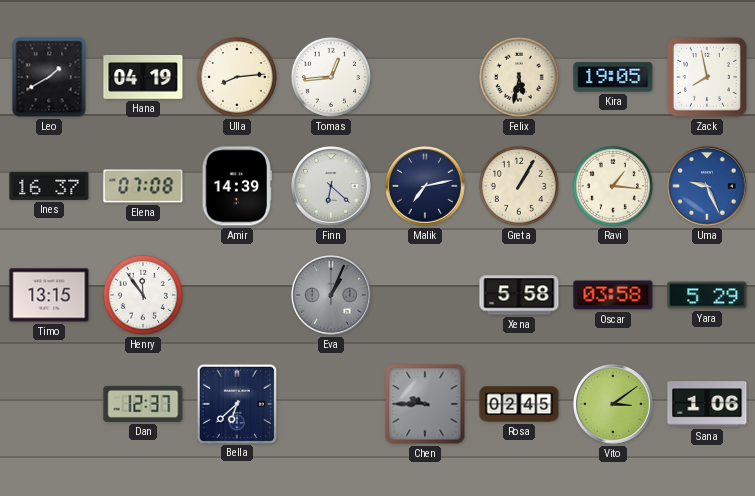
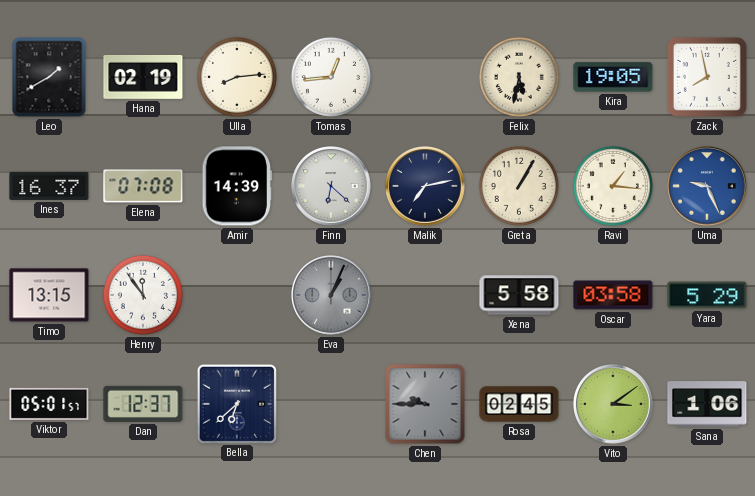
Hana: 04:19 -> 02:19 (143, 77)
Viktor: none -> 05:01 (49, 404)
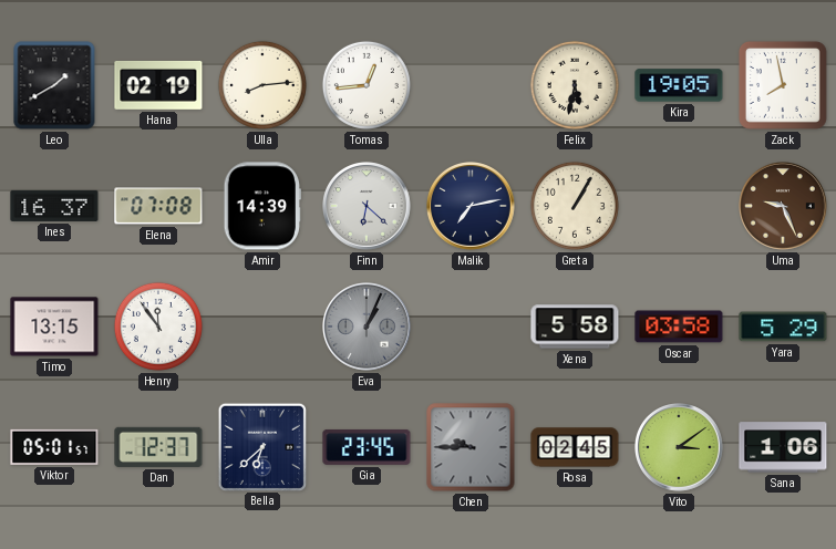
Ravi: 1:16 -> none (613, 186)
Uma dial: blue -> brown (784, 207)
Gia: none -> 23:45 (367, 447)
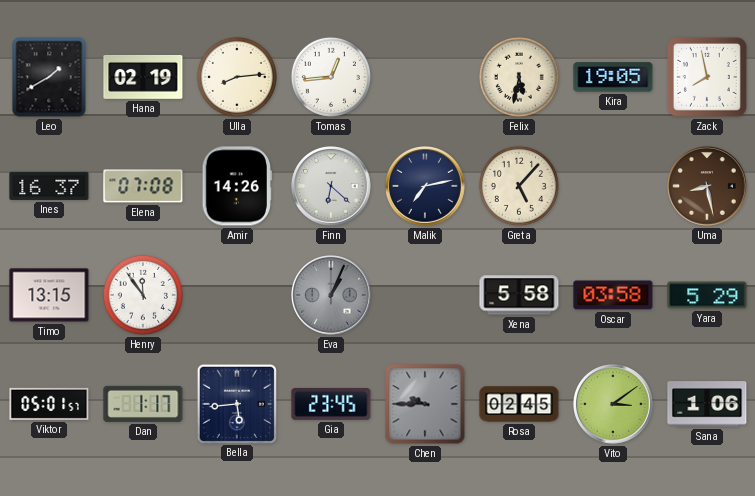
Amir: 14:39 -> 14:26 (237, 186)
Greta: 1:05 -> 5:07 (519, 186)
Uma: 9:26 -> 8:28 (708, 187)
Dan: 12:37 -> 1:17 (143, 404)
Bella: 6:38 -> 5:44 (236, 403)
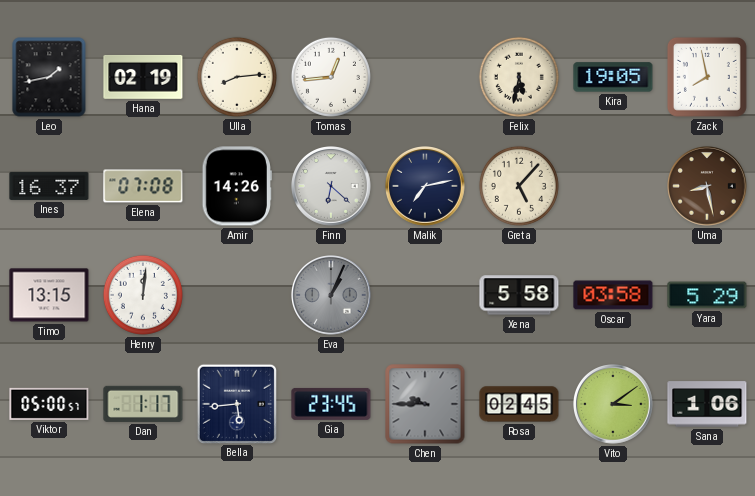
Leo: 1:40 -> 1:43 (49, 77)
Henry: 11:54 -> 12:01 (143, 295)
Viktor: 05:01 -> 05:00 (49, 404)
